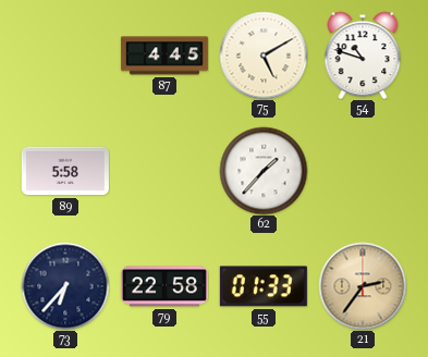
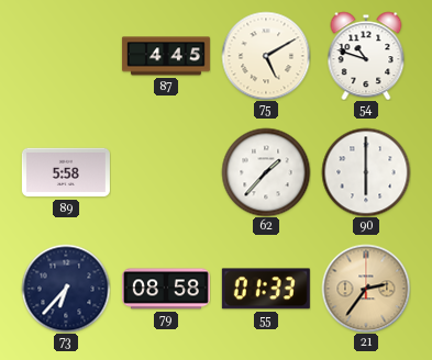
90: none -> 6:00 (366, 172)
79: 22:58 -> 08:58 (166, 289)
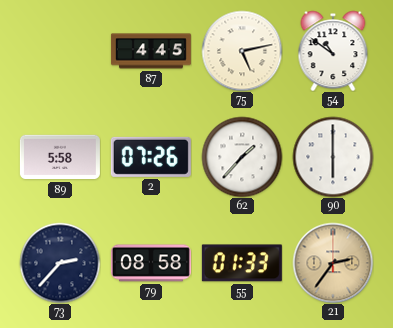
75: 5:10 -> 5:13 (242, 51)
54: 10:48 -> 10:51 (333, 51)
2: none -> 07:26 (151, 157)
73: 6:37 -> 2:37 (60, 263)
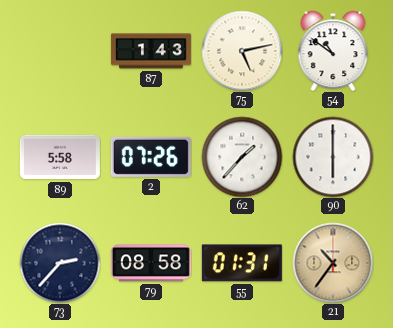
87: 4:45 -> 1:43 (151, 51)
55: 01:33 -> 01:31 (242, 263)
21: 2:36 -> 10:36 (333, 263)
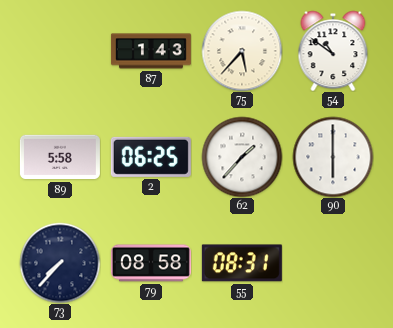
75: 5:13 -> 5:37 (242, 51)
2: 07:26 -> 06:25 (151, 157)
73: 2:37 -> 7:37 (60, 263)
55: 01:31 -> 08:31 (242, 263)
21: 10:36 -> none (333, 263)
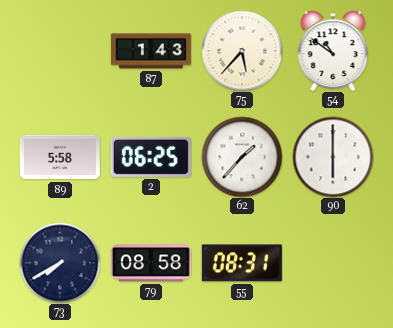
73: 7:37 -> 7:40 (60, 263)
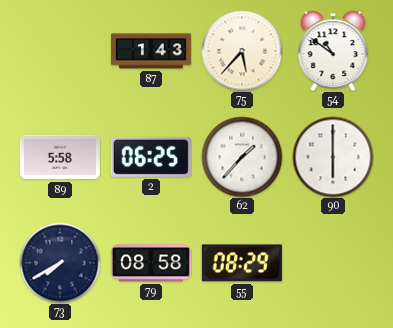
55: 08:31 -> 08:29 (242, 263)
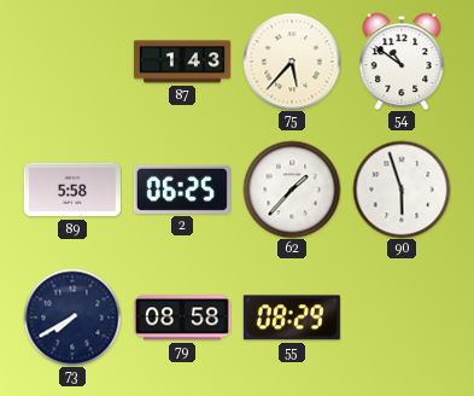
90: 6:00 -> 5:57 (402, 190)
